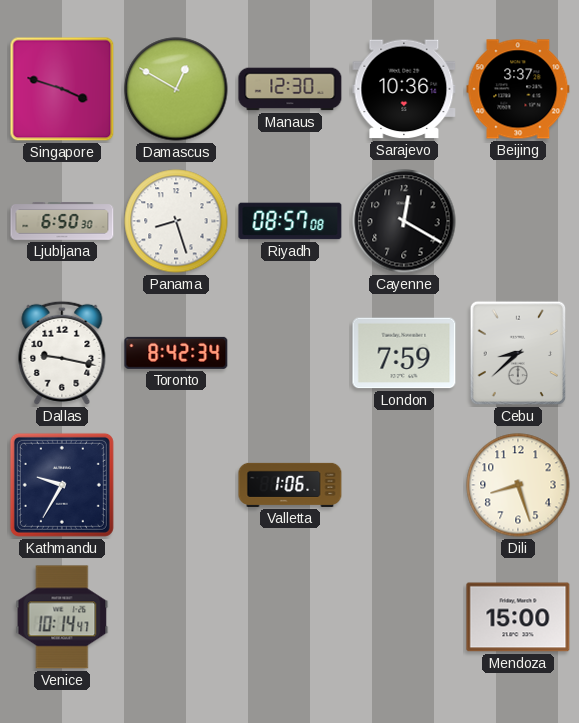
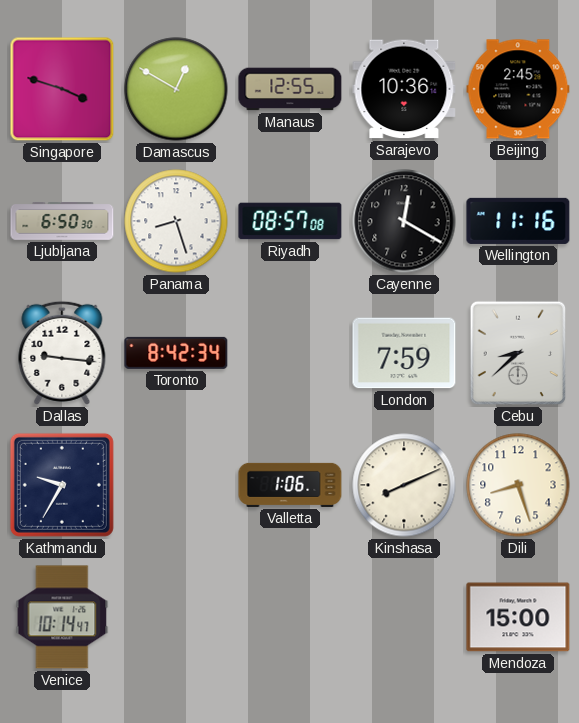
Manaus: 12:30 -> 12:55 (290, 89)
Beijing: 3:37 -> 2:45 (518, 89)
Wellington: none -> 11:16 (518, 221)
Dallas: 9:17 -> 9:16 (62, 353)
Kinshasa: none -> 8:11 (404, 485)
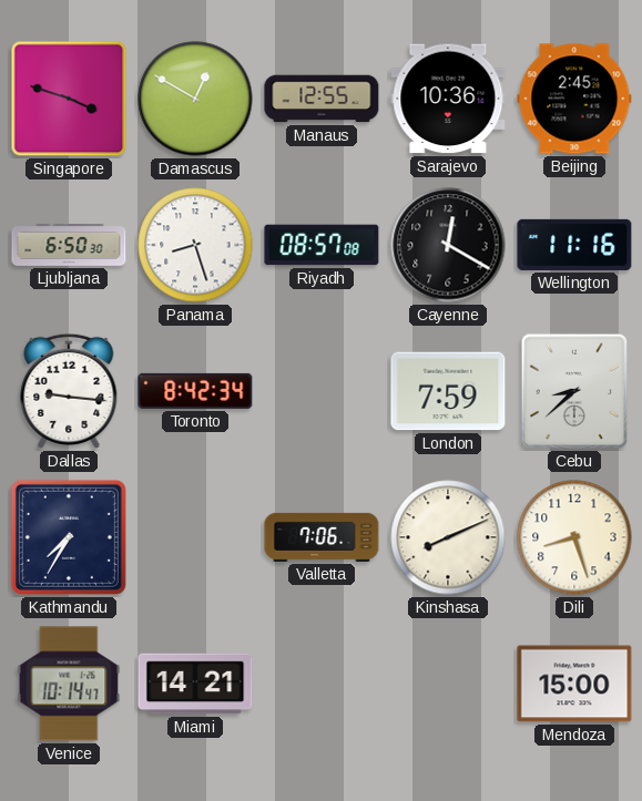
Kathmandu: 9:35 -> 7:35 (69, 537)
Valletta: 1:06 -> 7:06 (322, 537)
Miami: none -> 14:21 (195, 684)
